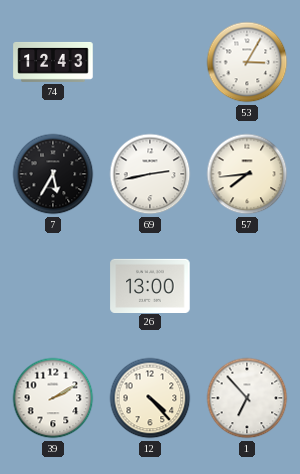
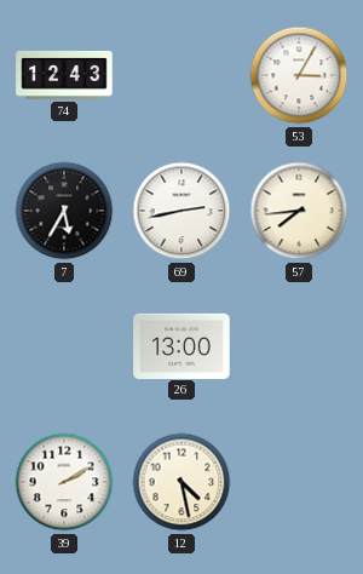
12: 4:23 -> 4:28 (181, 482)
1: 6:53 -> none (247, 398)
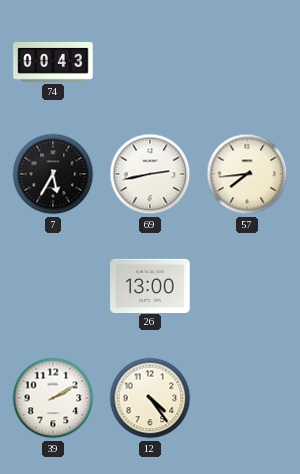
74: 12:43 -> 00:43 (53, 62)
53: 3:05 -> none (299, 75)
12: 4:28 -> 4:24 (150, 398)
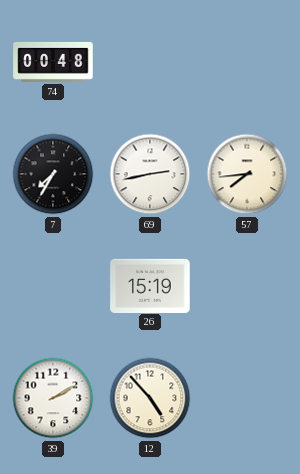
74: 00:43 -> 00:48 (53, 62)
7: 5:35 -> 7:35 (53, 174)
26: 13:00 -> 15:19 (150, 285)
12: 4:24 -> 4:53 (150, 398)
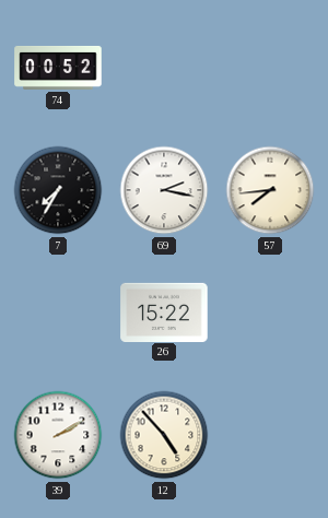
74: 00:48 -> 00:52 (58, 68)
69: 2:43 -> 2:17 (164, 190)
26: 15:19 -> 15:22 (164, 311)
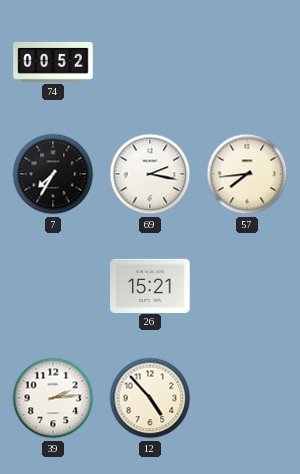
26: 15:22 -> 15:21 (150, 285)
39: 2:10 -> 2:14 (53, 398)
